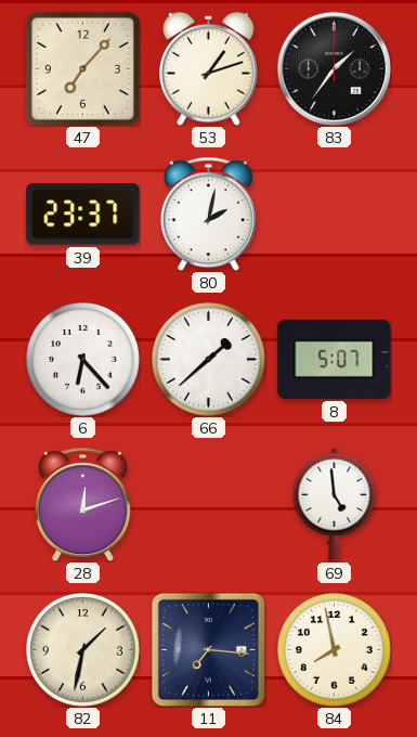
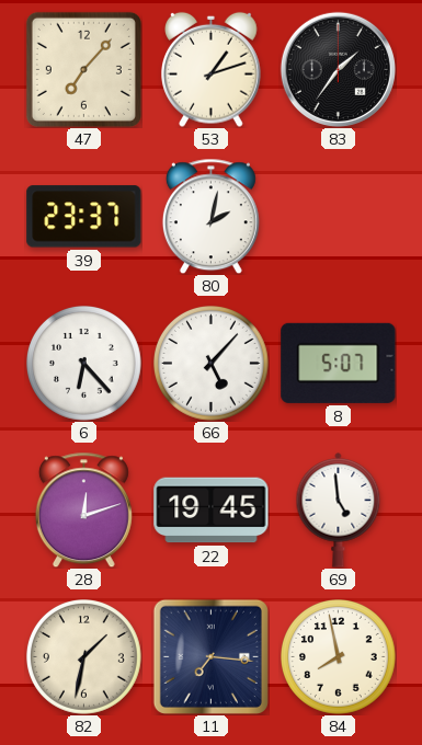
66: 1:38 -> 5:07 (212, 364)
22: none -> 19:45 (212, 511)
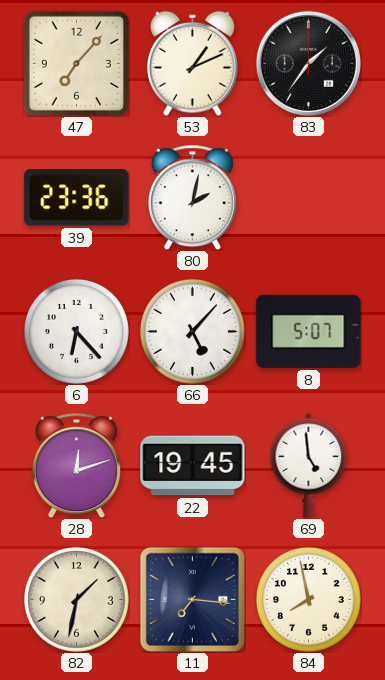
53: 1:12 -> 1:11 (193, 63)
39: 23:37 -> 23:36 (77, 198)
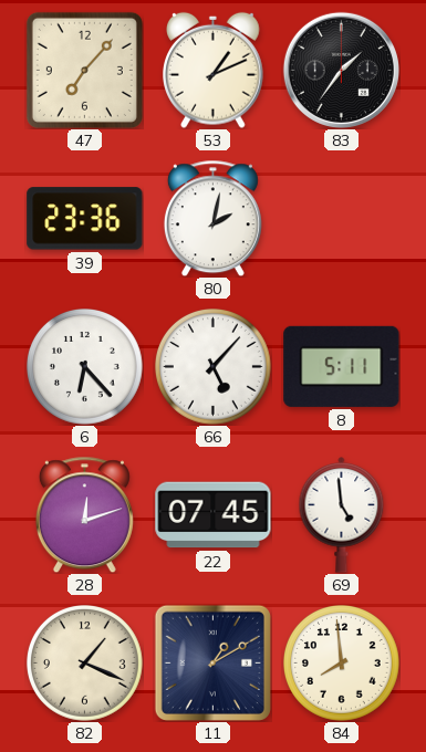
8: 5:07 -> 5:11 (342, 366)
22: 19:45 -> 07:45 (214, 515)
82: 1:32 -> 1:19 (85, 664)
11: 7:16 -> 1:10 (212, 662)
84: 7:58 -> 7:59 (342, 664)
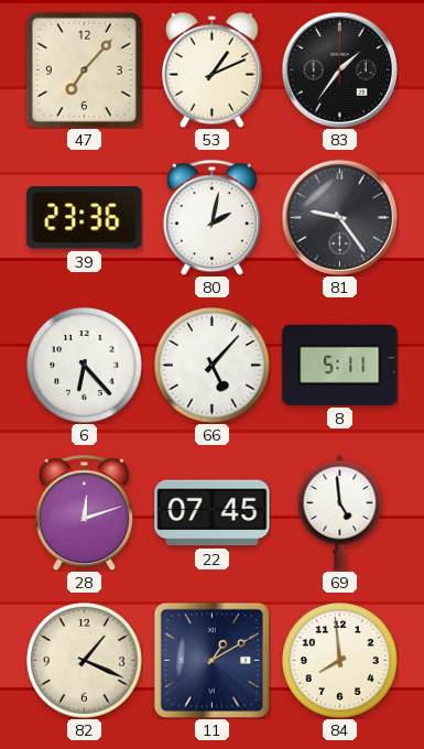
81: none -> 9:24 (339, 217)
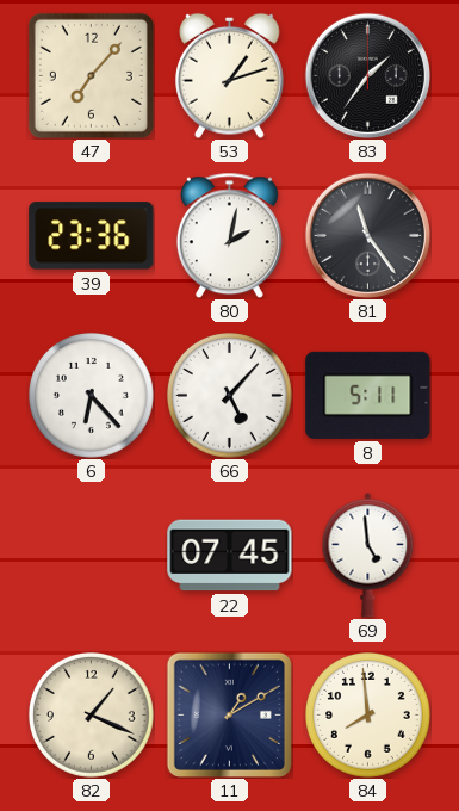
53: 1:11 -> 1:12 (230, 75)
81: 9:24 -> 11:24 (367, 235)
28: 12:12 -> none (84, 512)
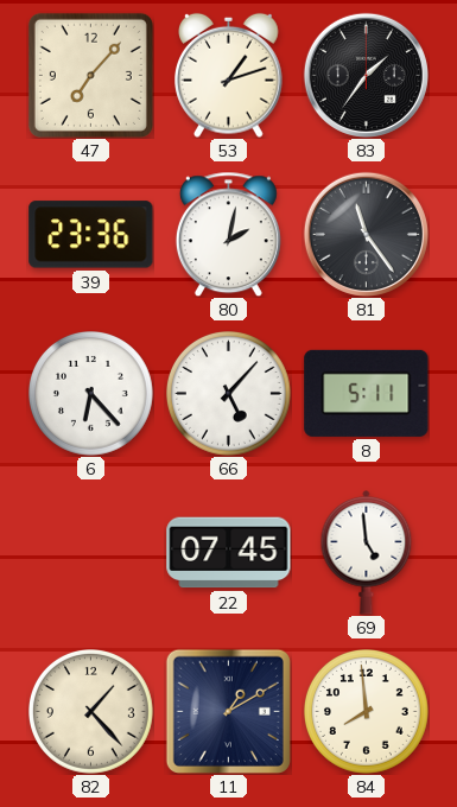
82: 1:19 -> 1:23 (91, 712)
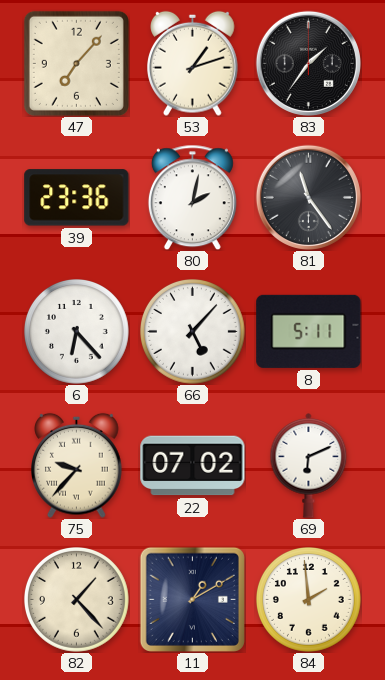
75: none -> 9:37 (77, 465)
22: 07:45 -> 07:02 (193, 466)
69: 4:59 -> 6:11 (309, 466)
84: 7:59 -> 1:59 (309, 600)
